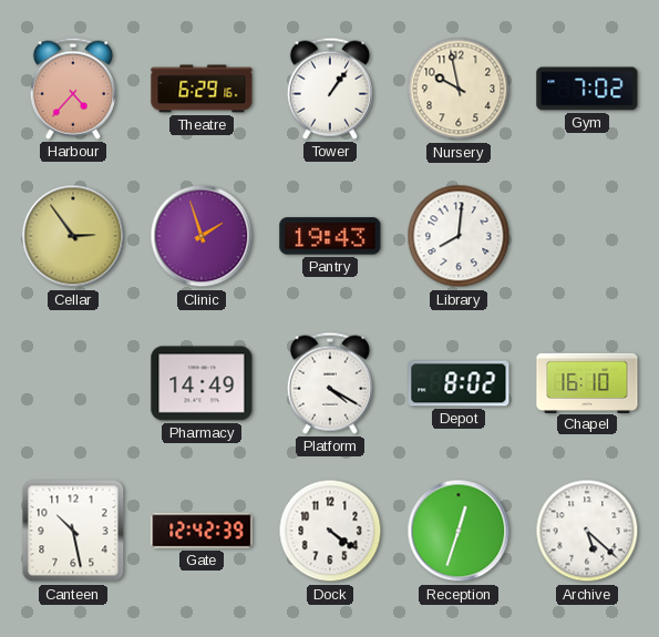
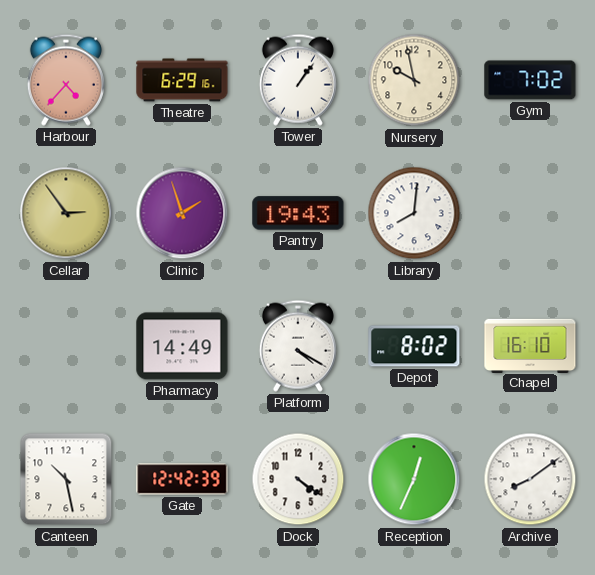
Reception: 12:33 -> 12:34 (414, 479)
Archive: 5:22 -> 8:09 (530, 479)
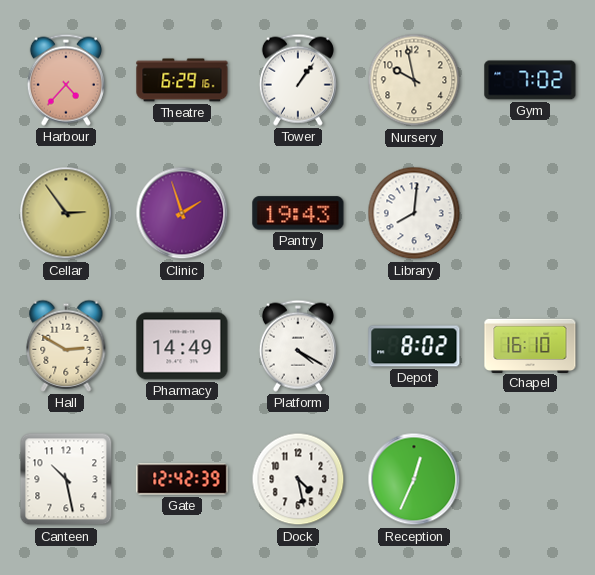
Hall: none -> 2:50 (66, 346)
Dock: 4:21 -> 4:28 (298, 479)
Archive: 8:09 -> none (530, 479)
